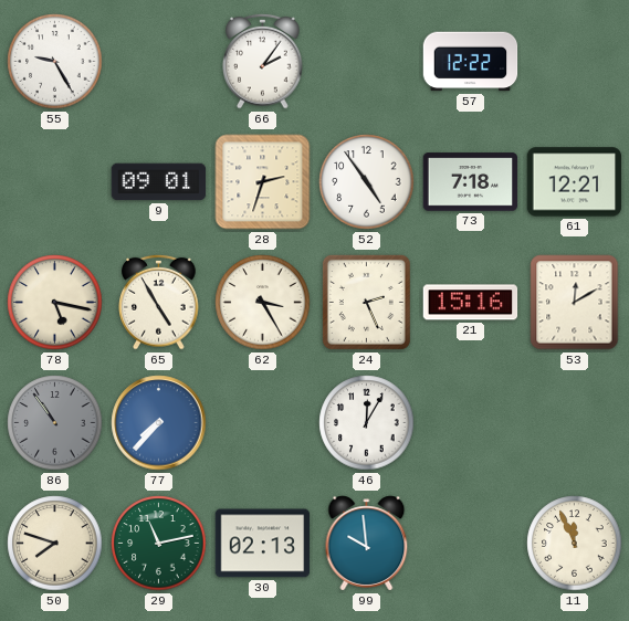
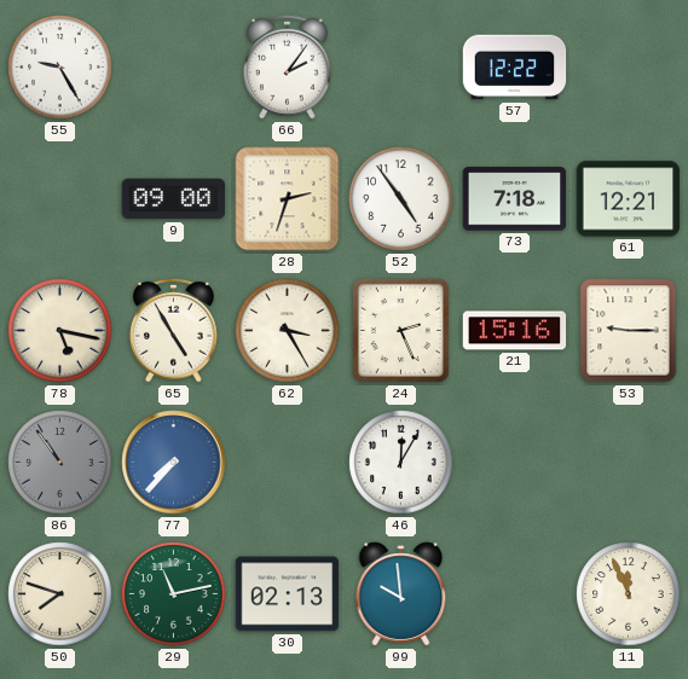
9: 09:01 -> 09:00 (174, 199)
53: 12:10 -> 9:15 (629, 331)
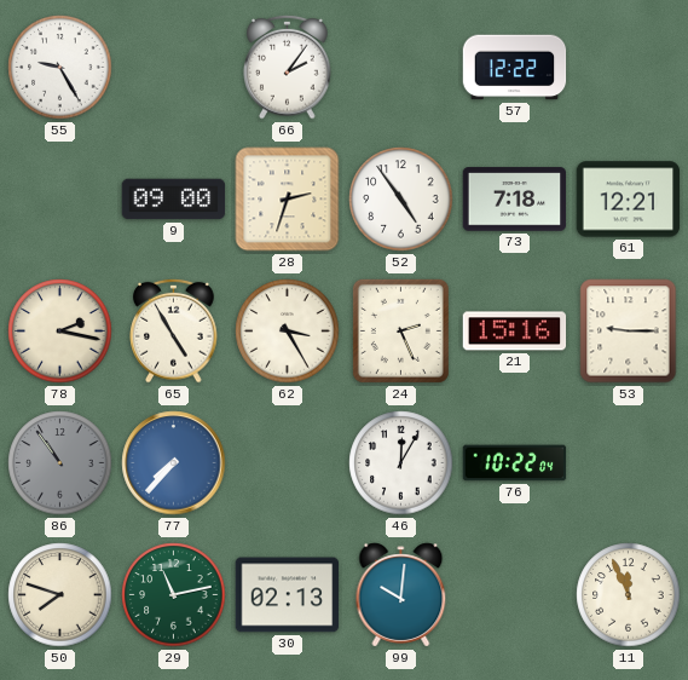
78: 5:17 -> 2:17 (60, 332)
76: none -> 10:22 (515, 463)
99: 9:59 -> 10:01 (401, 595)
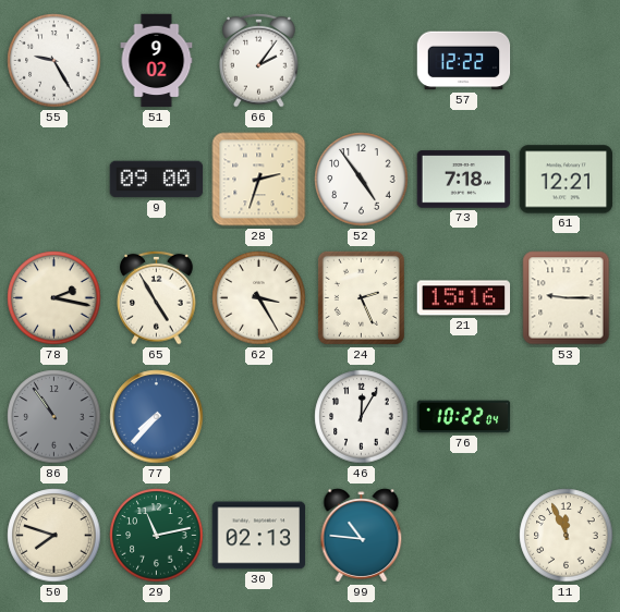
51: none -> 9:02 (157, 61)
99: 10:01 -> 10:46 (362, 536)
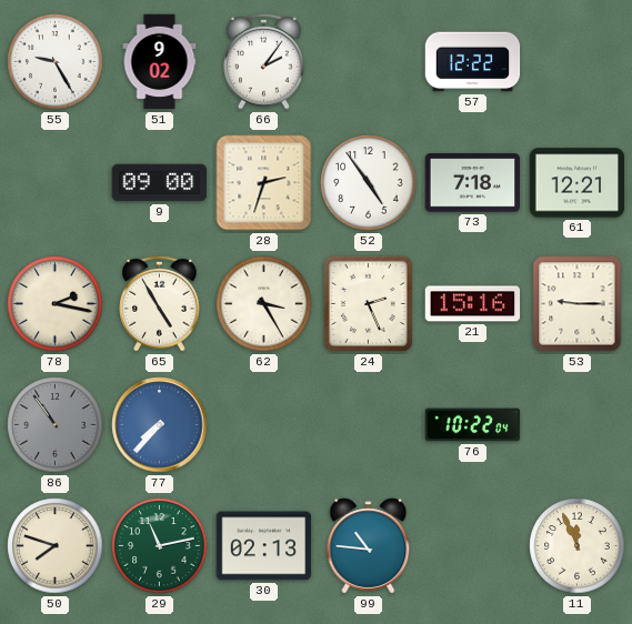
46: 12:05 -> none (362, 417)
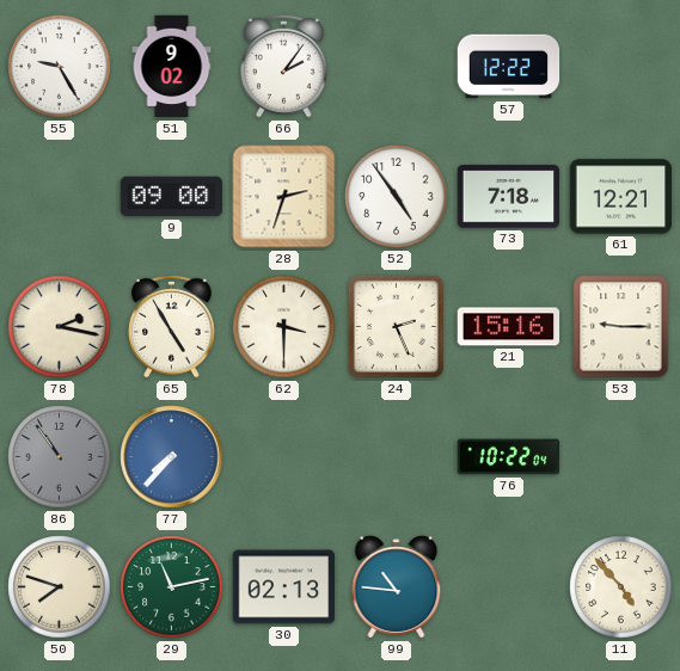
62: 3:25 -> 3:30 (284, 327)
11: 11:56 -> 4:53 (621, 587)
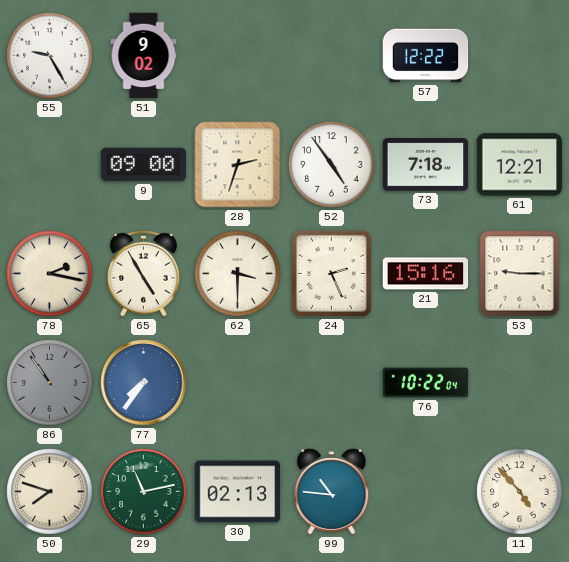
66: 2:06 -> none (284, 66)
77: 7:37 -> 7:36 (144, 383)
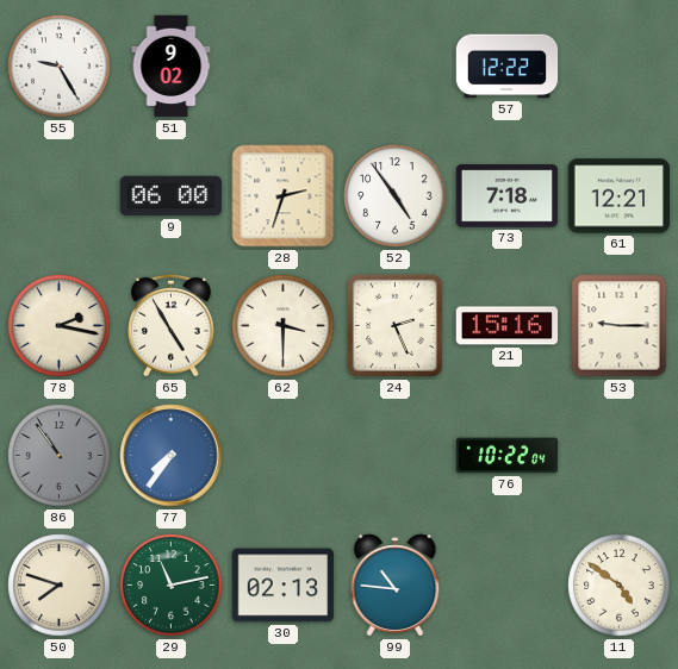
9: 09:00 -> 06:00 (172, 196)
11: 4:53 -> 4:51 (620, 586)
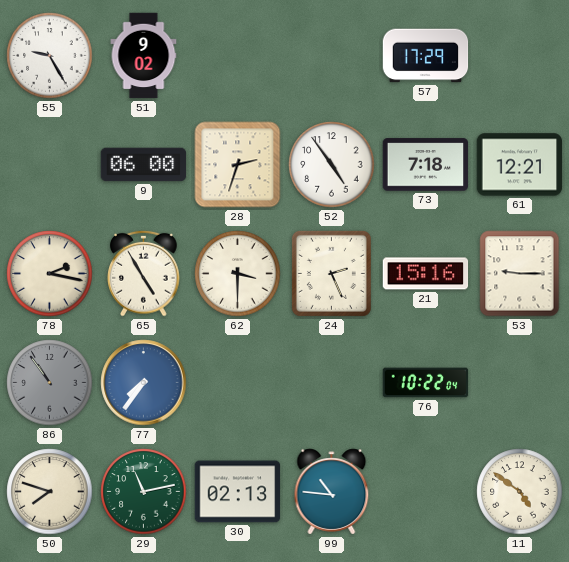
57: 12:22 -> 17:29 (426, 56)
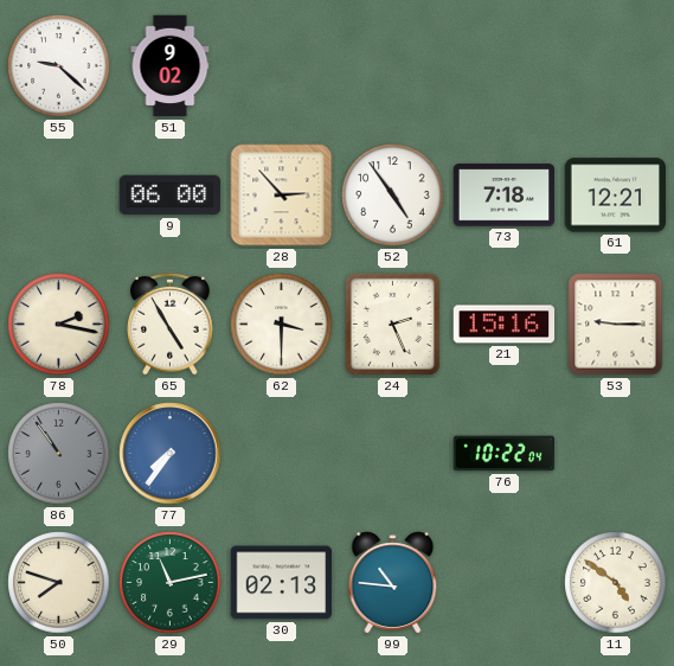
55: 9:25 -> 9:22 (59, 66)
57: 17:29 -> none (426, 56)
28: 2:33 -> 2:53 (282, 196)
